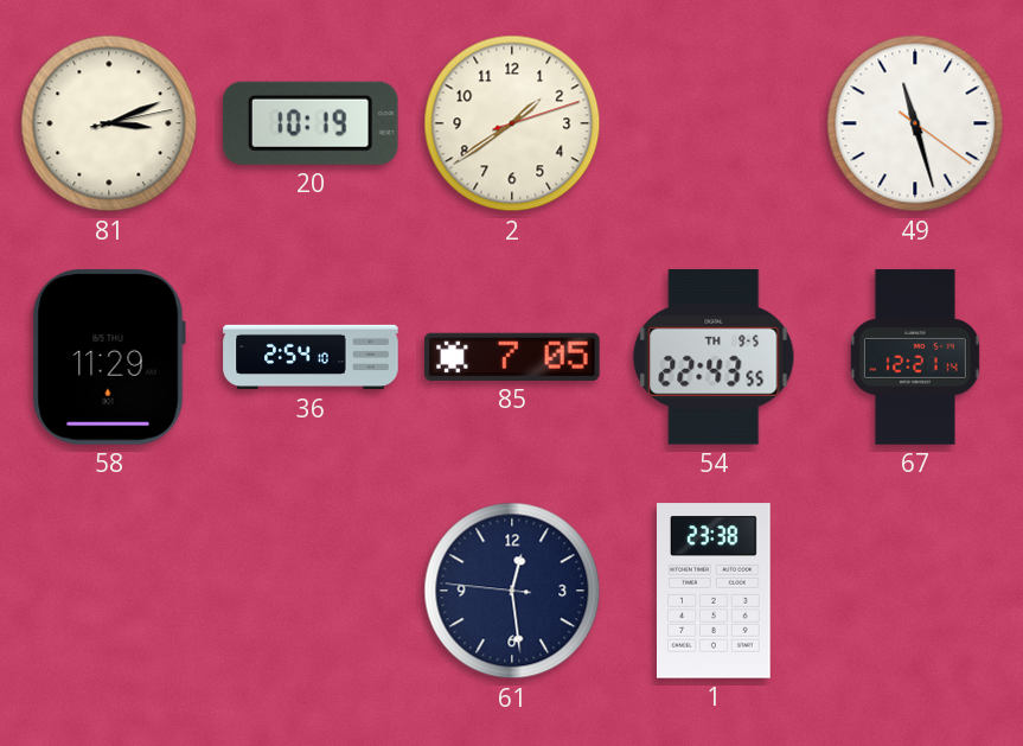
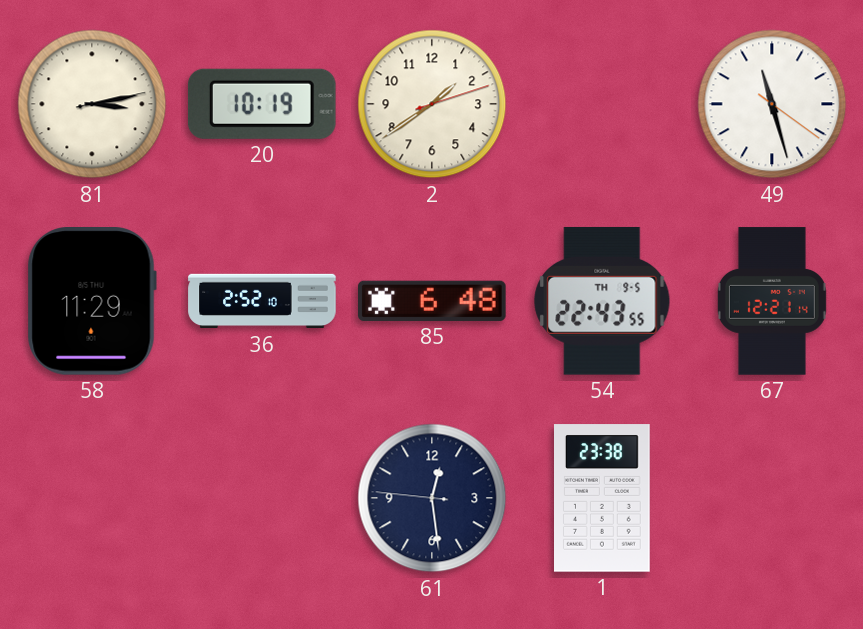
81: 3:11 -> 3:13 (92, 104)
36: 2:54 -> 2:52 (262, 301)
85: 7:05 -> 6:48 (432, 301)
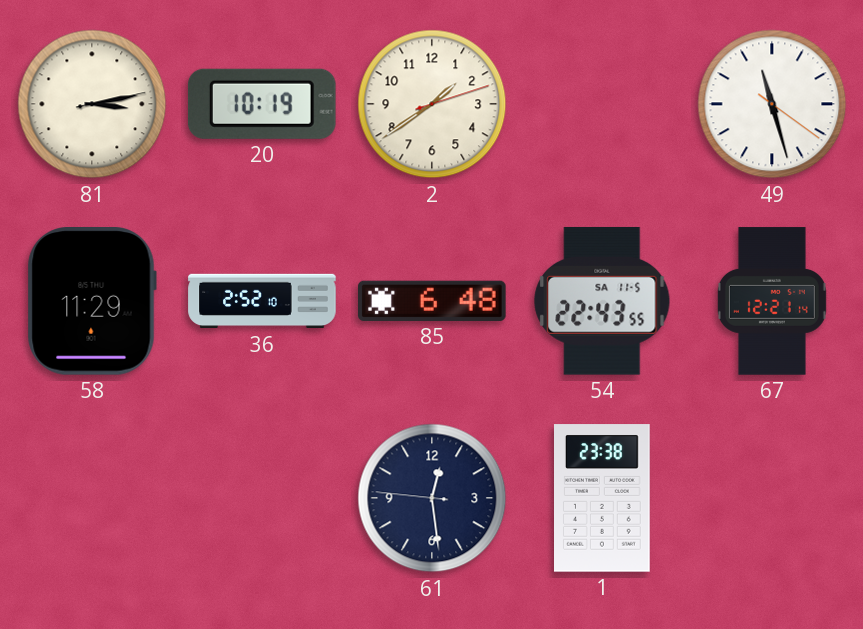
54 date: TH 9-5 -> SA 11-5 (602, 301)
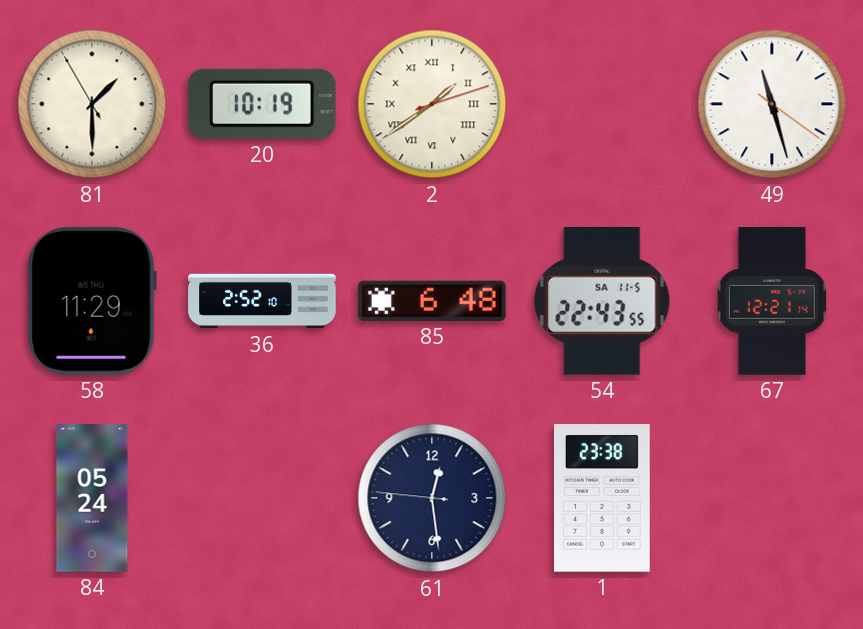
81: 3:13 -> 1:29 (92, 104)
2 numerals: Arabic -> Roman (432, 104)
84: none -> 05:24 (92, 498)
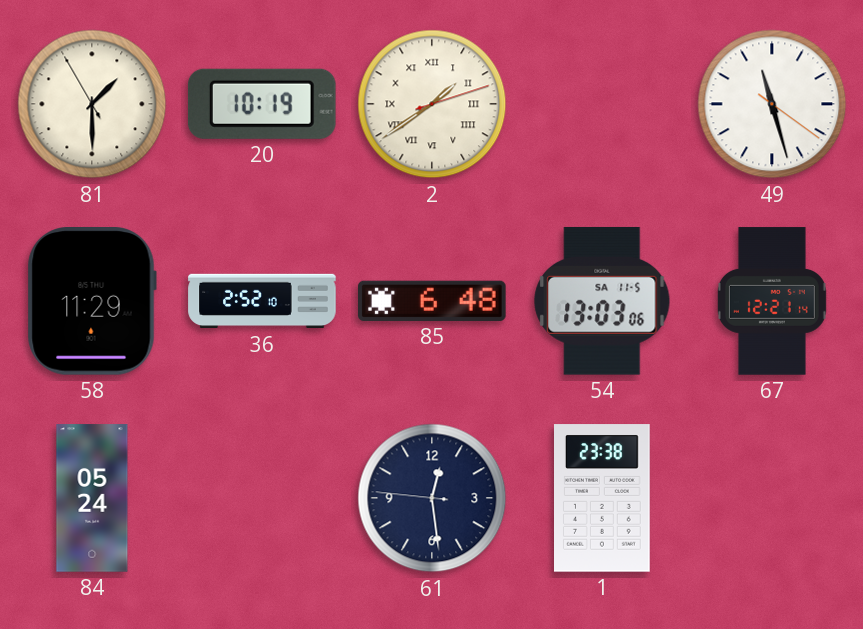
54: 22:43 -> 13:03 (602, 301)
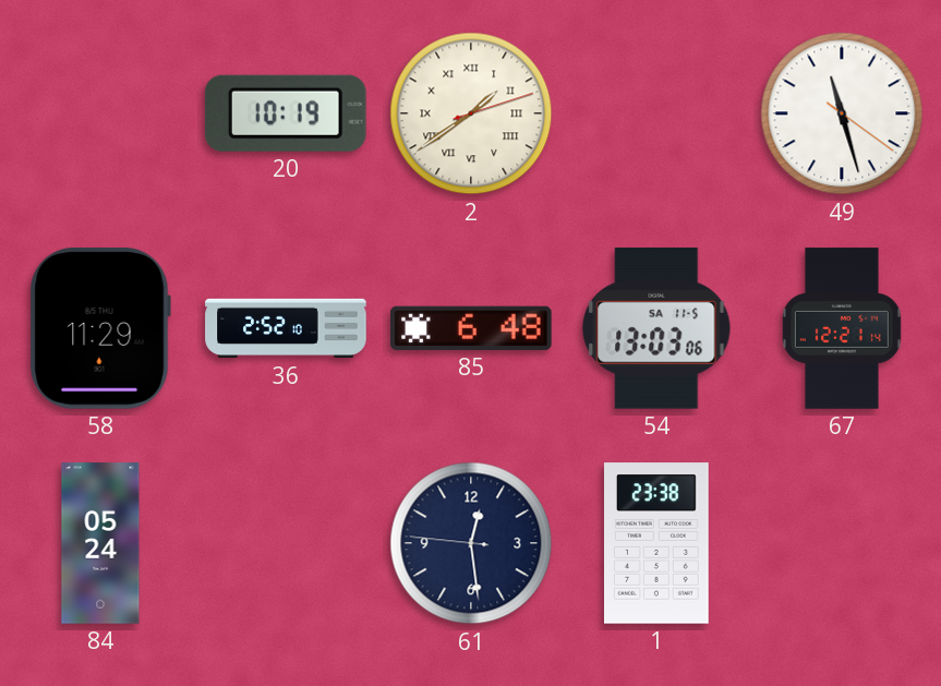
81: 1:29 -> none (92, 104)
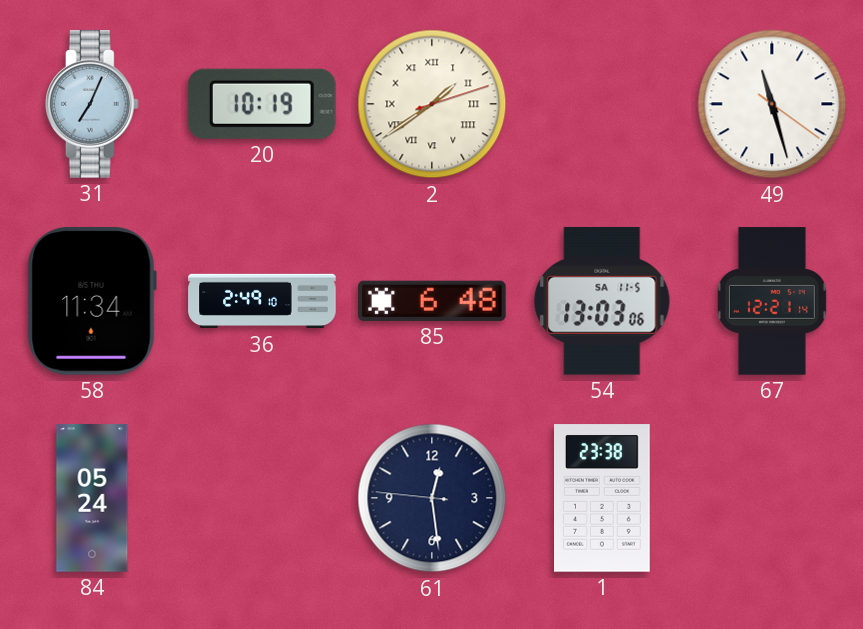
31: none -> 7:04 (92, 104)
58: 11:29 -> 11:34 (92, 302)
36: 2:52 -> 2:49 (262, 301)
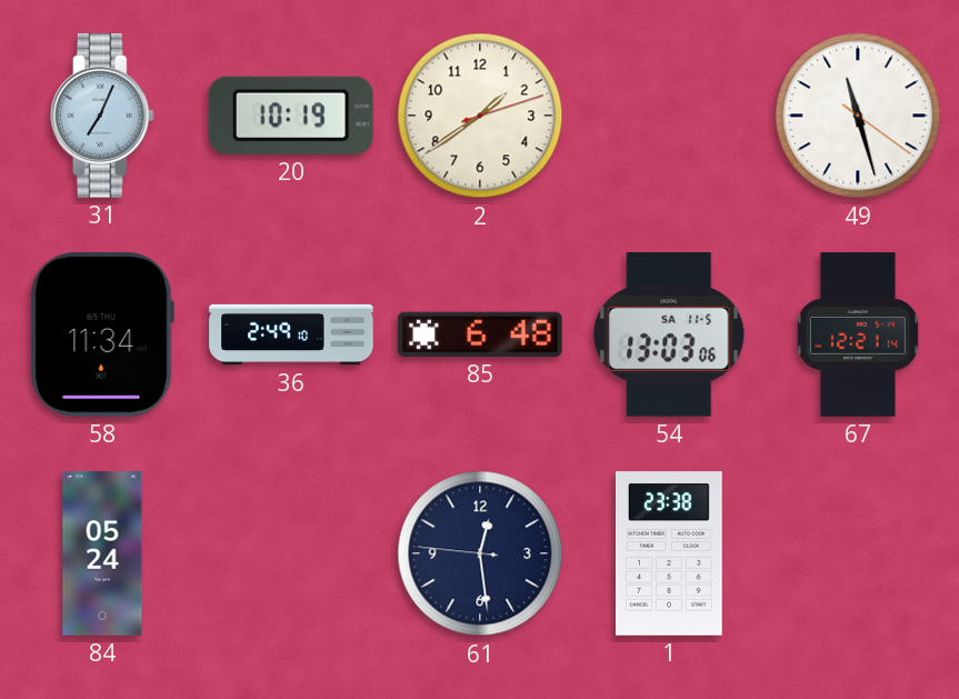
2 numerals: Roman -> Arabic (480, 116)
